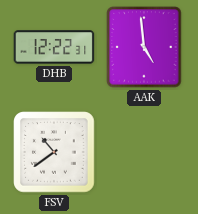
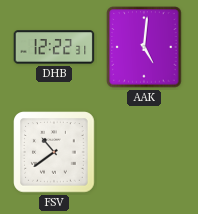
AAK: 4:59 -> 5:01 (144, 47)
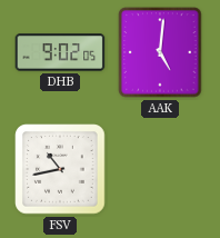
DHB: 12:22 -> 9:02 (60, 52)
FSV: 10:39 -> 10:43 (60, 169)
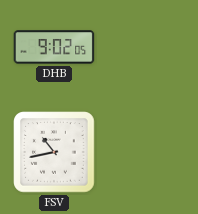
AAK: 5:01 -> none (160, 52)
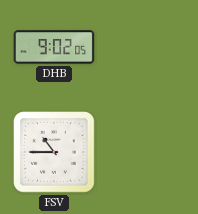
FSV: 10:43 -> 10:45 (54, 152)
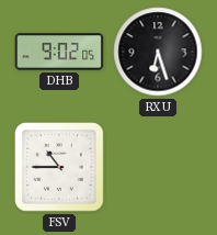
RXU: none -> 6:27 (158, 52)
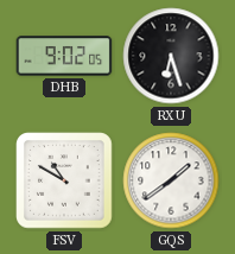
FSV: 10:45 -> 10:50 (64, 180)
GQS: none -> 1:39 (171, 180)
